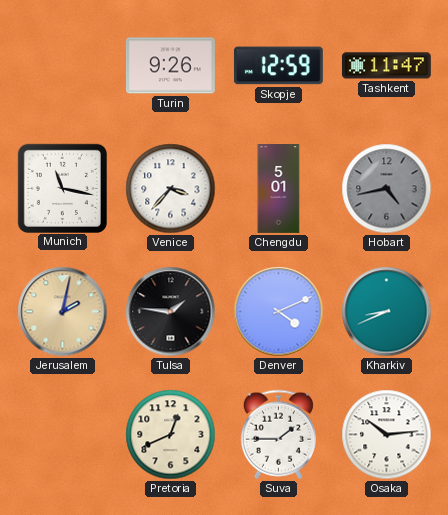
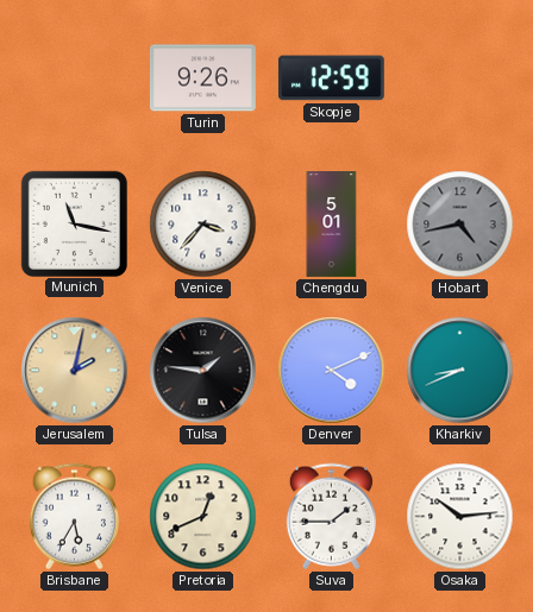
Tashkent: 11:47 -> none (386, 66)
Brisbane: none -> 5:35 (74, 517)
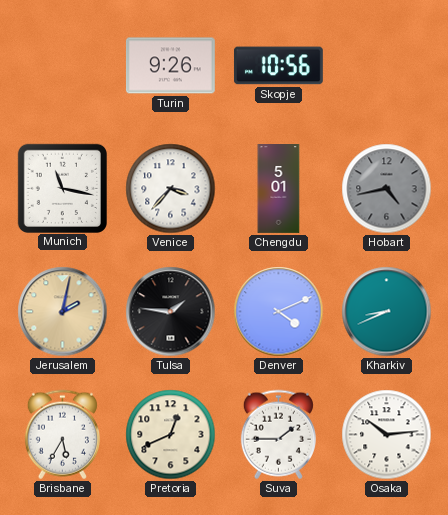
Skopje: 12:59 -> 10:56 (278, 66)
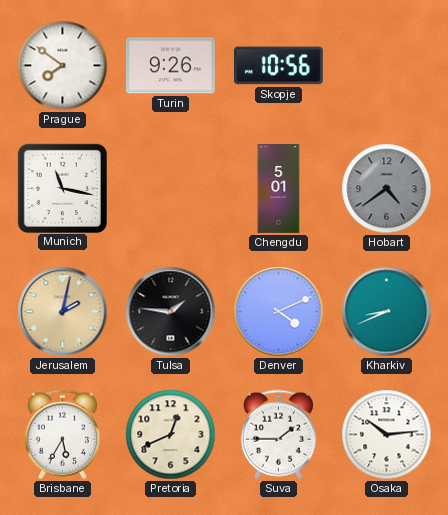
Prague: none -> 7:51 (63, 66)
Venice: 3:37 -> none (171, 189)
Hobart: 4:43 -> 4:39 (387, 189)
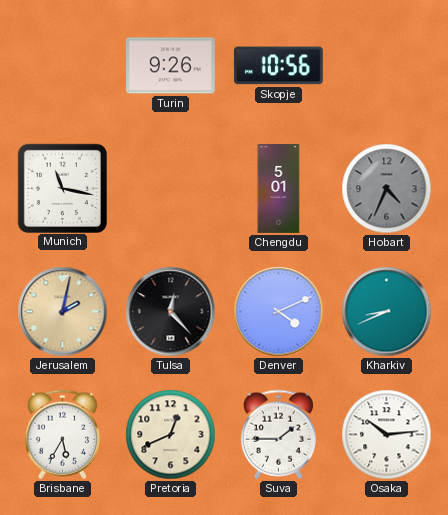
Prague: 7:51 -> none (63, 66)
Hobart: 4:39 -> 4:34 (387, 189)
Tulsa: 1:46 -> 12:23 (171, 312)
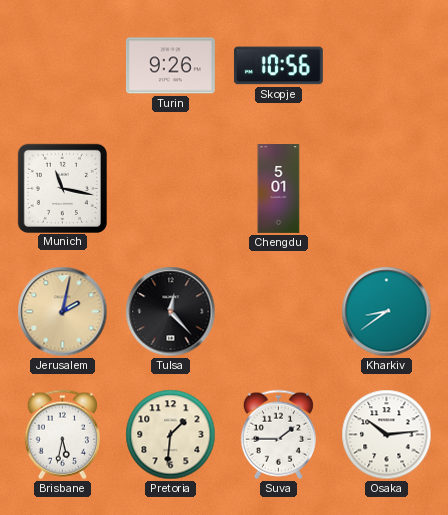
Hobart: 4:34 -> none (387, 189)
Denver: 4:11 -> none (279, 312)
Kharkiv: 8:41 -> 8:39 (387, 312)
Brisbane: 5:35 -> 5:32 (62, 435)
Pretoria: 12:41 -> 1:31 (171, 435)
